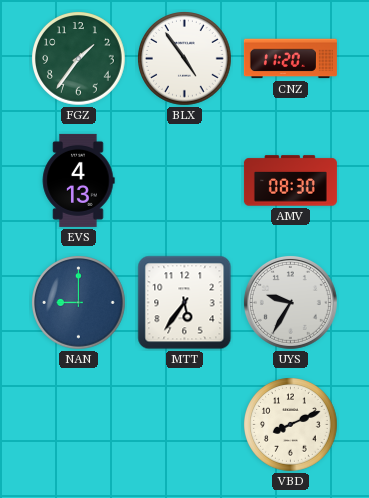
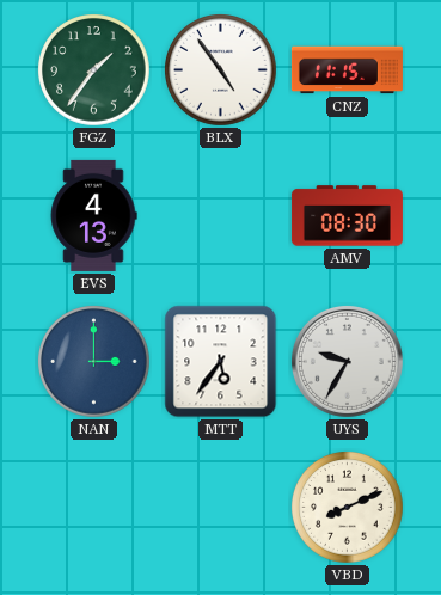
CNZ: 11:20 -> 11:15 (347, 70)
NAN: 9:00 -> 3:00 (94, 362)
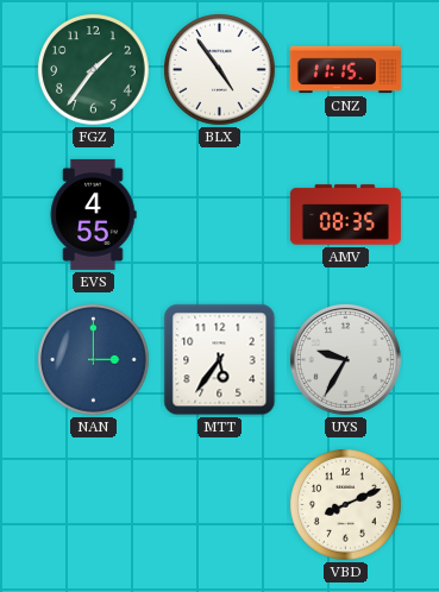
EVS: 4:13 -> 4:55 (93, 214)
AMV: 08:30 -> 08:35 (345, 215)
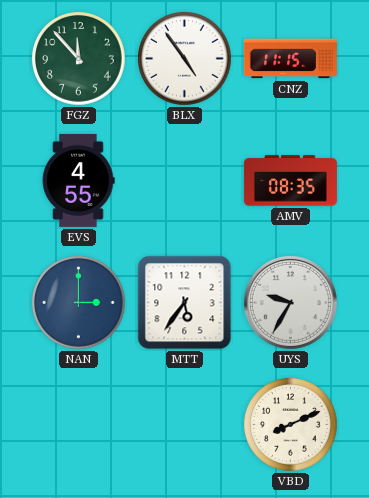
FGZ: 1:36 -> 11:53 (79, 59)
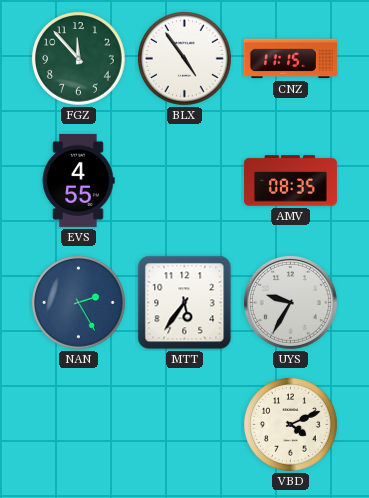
NAN: 3:00 -> 2:25 (79, 303)
VBD: 8:11 -> 4:11 (291, 425)
